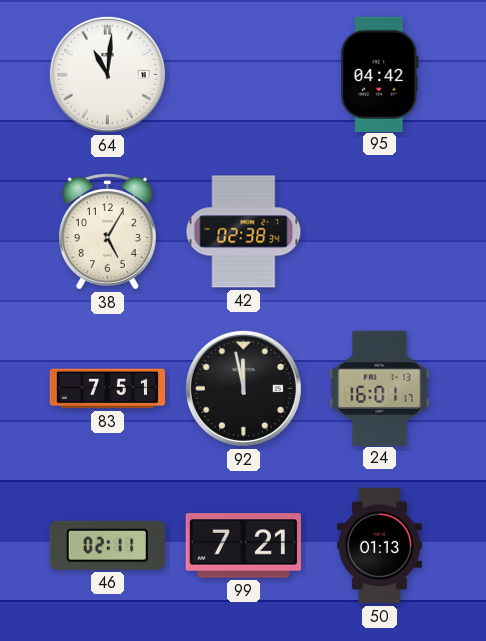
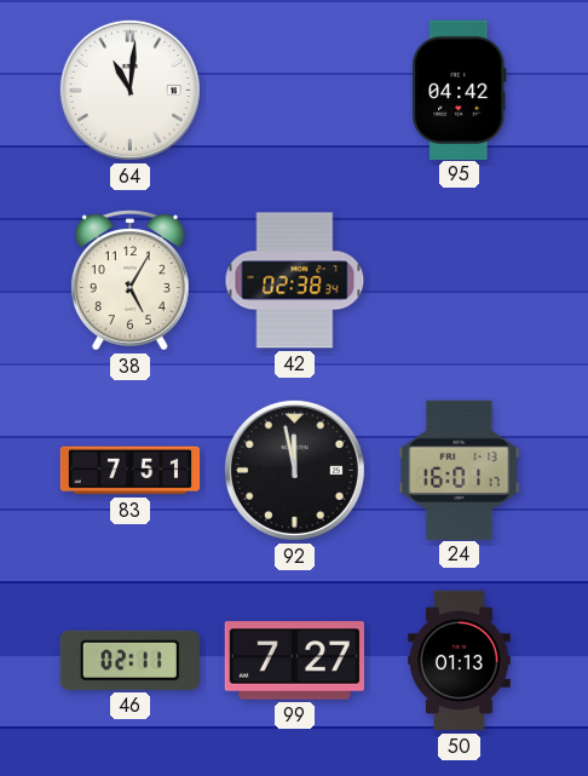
99: 7:21 -> 7:27 (294, 661)
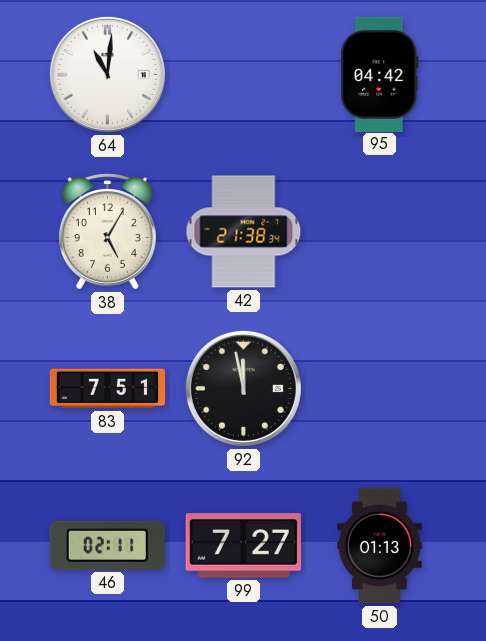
42: 02:38 -> 21:38 (244, 232)
24: 16:01 -> none (460, 470)
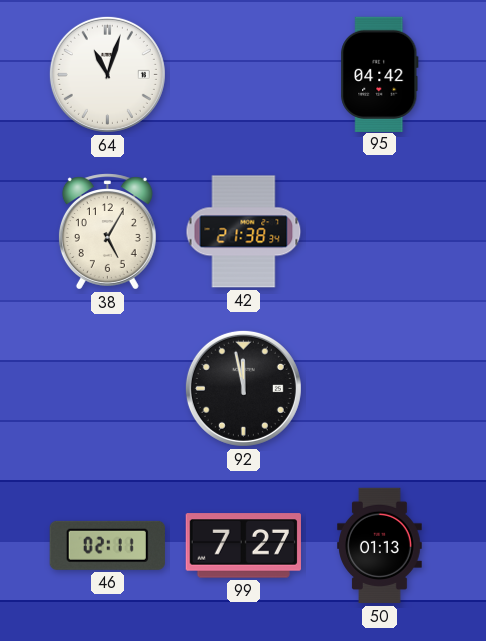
64: 11:01 -> 11:03 (107, 74)
83: 7:51 -> none (108, 389)
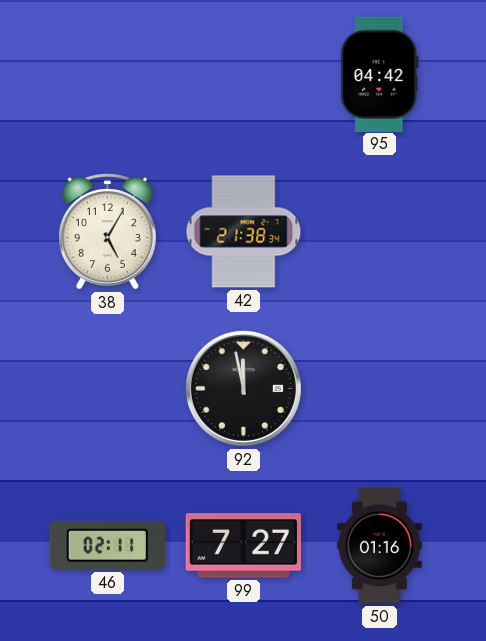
64: 11:03 -> none (107, 74)
50: 01:13 -> 01:16 (380, 546)
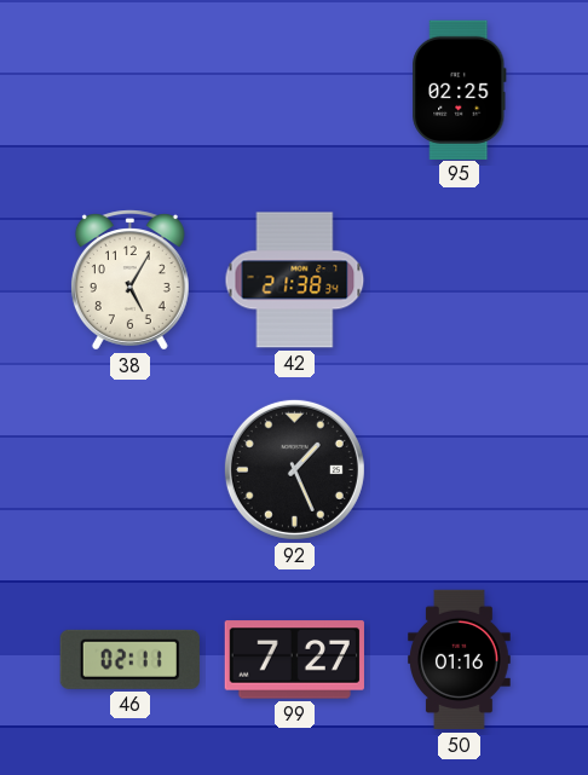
95: 04:42 -> 02:25 (460, 89)
92: 11:58 -> 1:26 (294, 469)
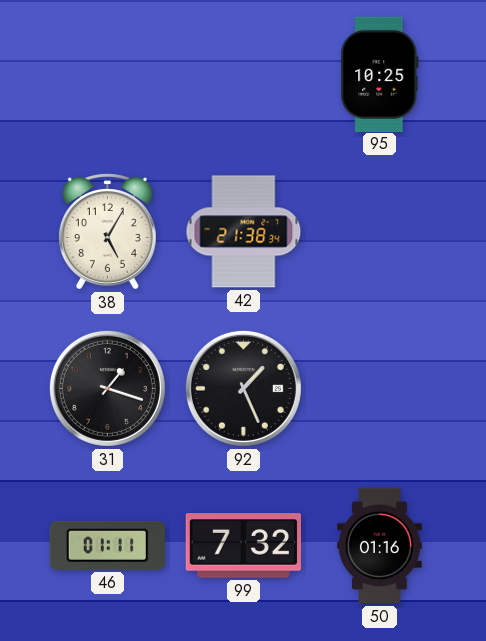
95: 02:25 -> 10:25 (380, 74)
31: none -> 1:18 (107, 388)
46: 02:11 -> 01:11 (107, 545)
99: 7:27 -> 7:32 (243, 546)
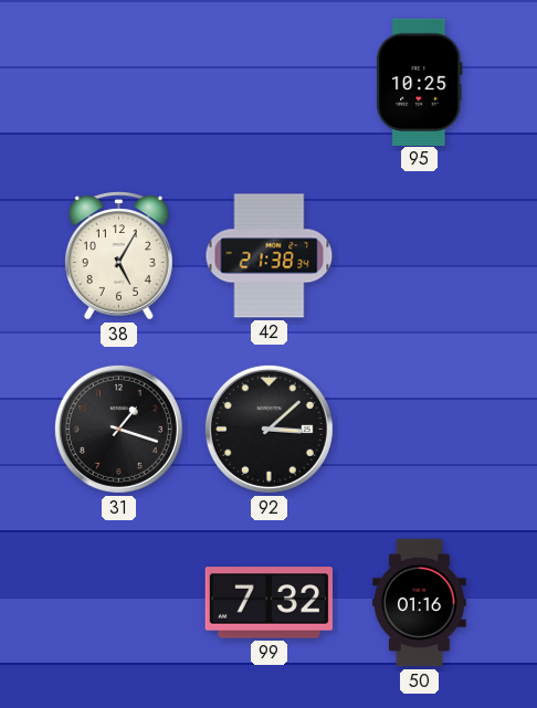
92: 1:26 -> 3:08 (268, 429)
46: 01:11 -> none (107, 545)
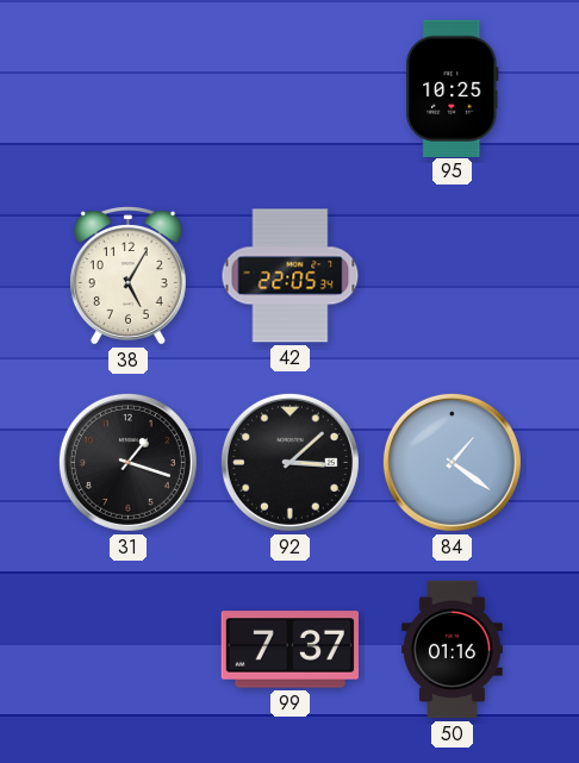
42: 21:38 -> 22:05 (291, 276)
84: none -> 1:21 (452, 462)
99: 7:32 -> 7:37 (289, 650)
